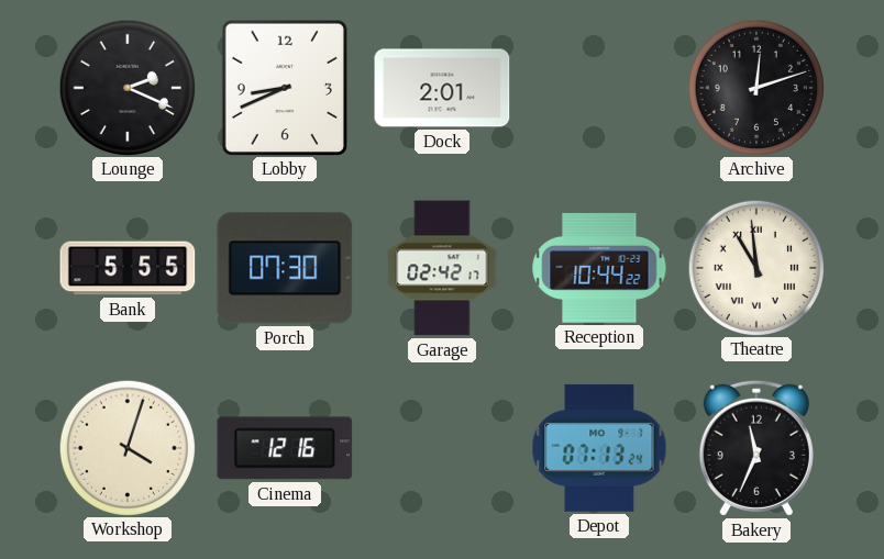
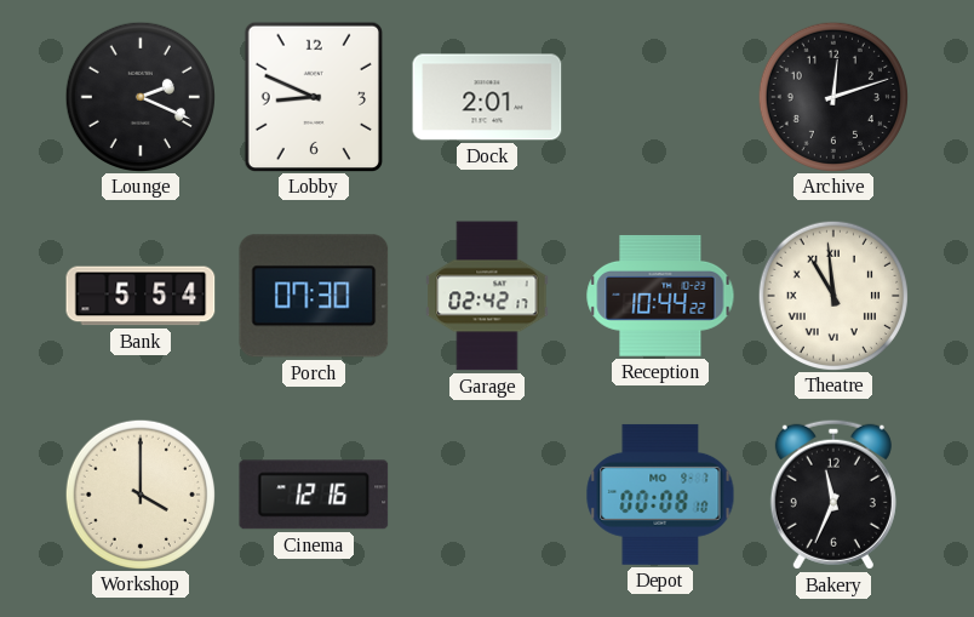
Lobby: 8:41 -> 8:49 (313, 96)
Bank: 5:55 -> 5:54 (141, 296)
Workshop: 4:03 -> 4:00 (139, 493)
Depot: 07:13 -> 00:08 (660, 495)
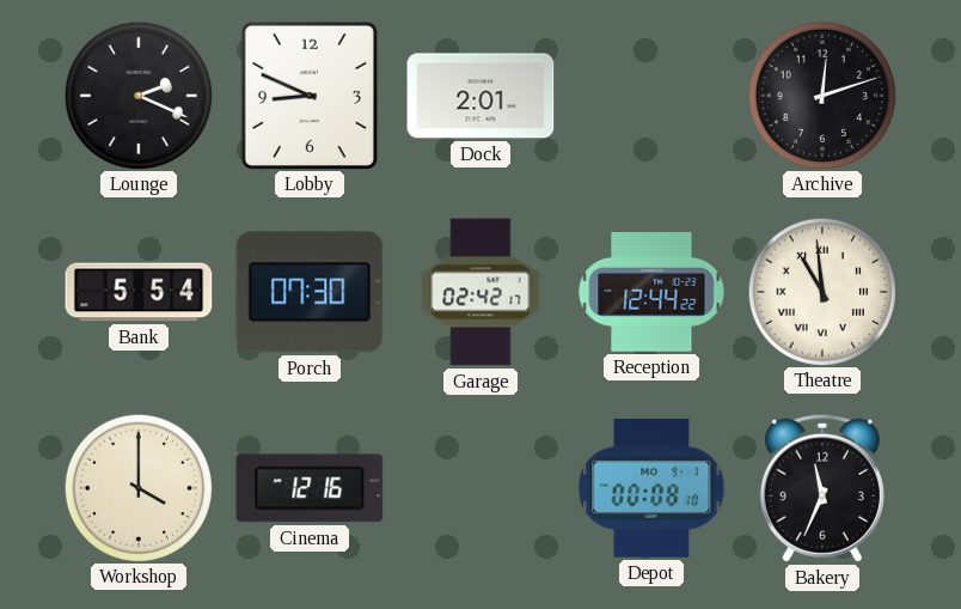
Reception: 10:44 -> 12:44 (651, 292)
